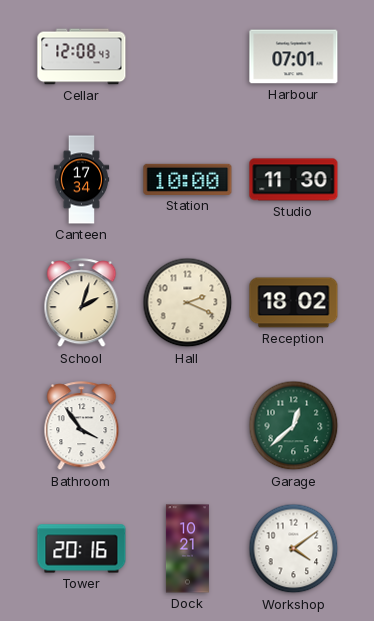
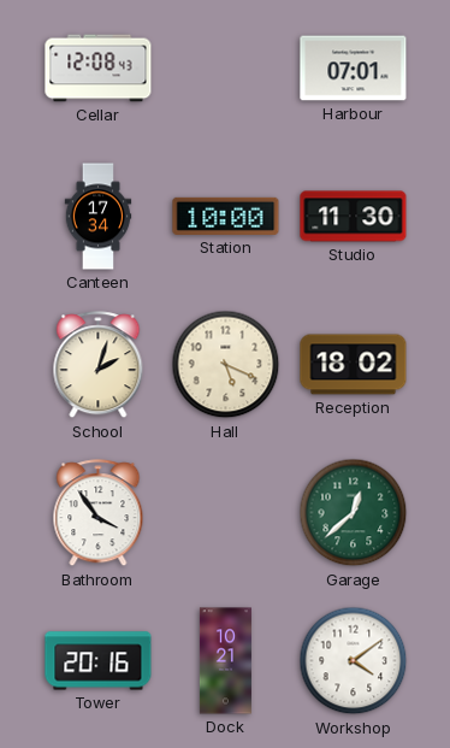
Hall: 2:19 -> 5:19 (226, 365)
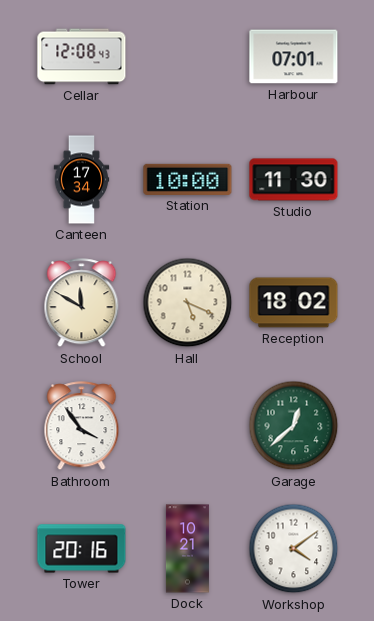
School: 2:03 -> 11:50 (82, 303)
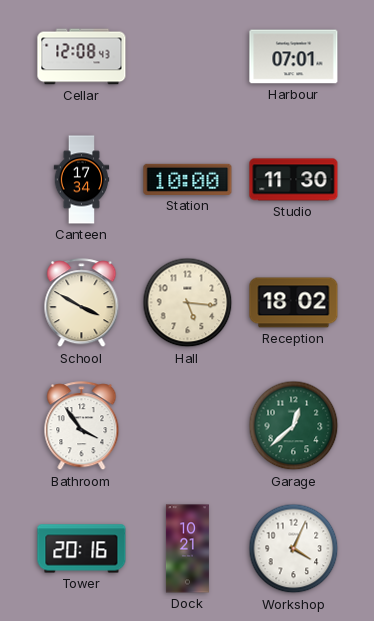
School: 11:50 -> 3:50 (82, 303)
Hall: 5:19 -> 5:16 (188, 303)
Workshop: 4:09 -> 4:04 (294, 549)
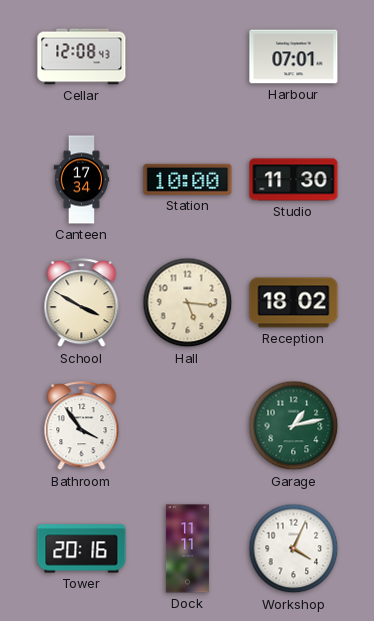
Garage: 12:38 -> 1:13 (294, 426)
Dock: 10:21 -> 11:11 (187, 549)
